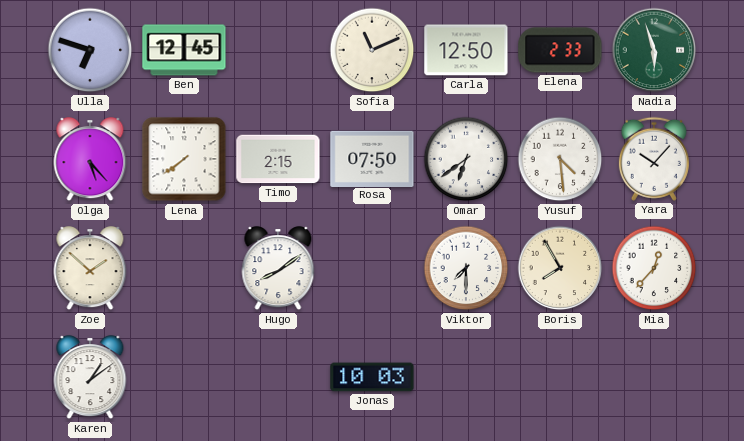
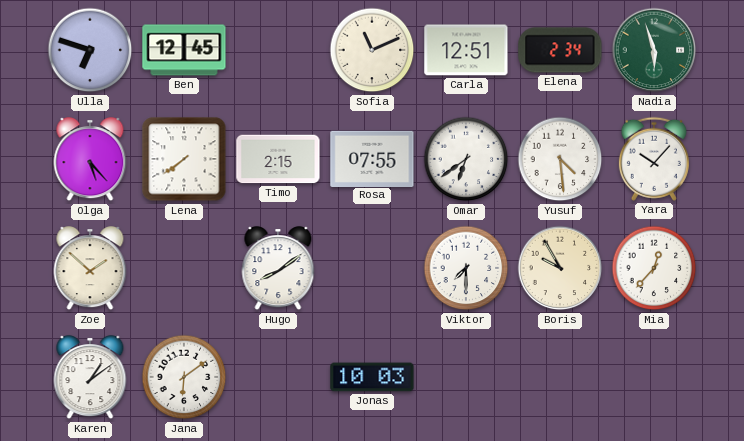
Carla: 12:50 -> 12:51 (466, 50)
Elena: 2:33 -> 2:34 (560, 50)
Rosa: 07:50 -> 07:55 (372, 158)
Boris: 7:55 -> 9:55 (560, 268)
Jana: none -> 6:09 (184, 377)
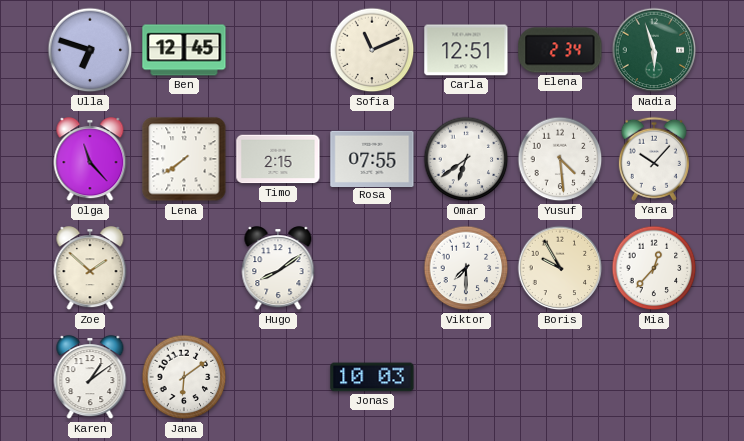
Olga: 5:23 -> 11:23 (90, 160)
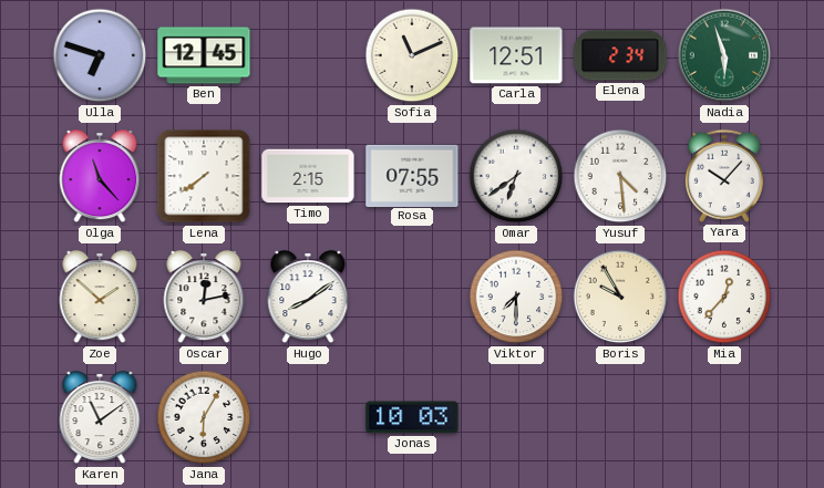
Oscar: none -> 12:13 (204, 298)
Karen: 1:09 -> 11:09 (100, 418)
Jana: 6:09 -> 6:05 (204, 417)
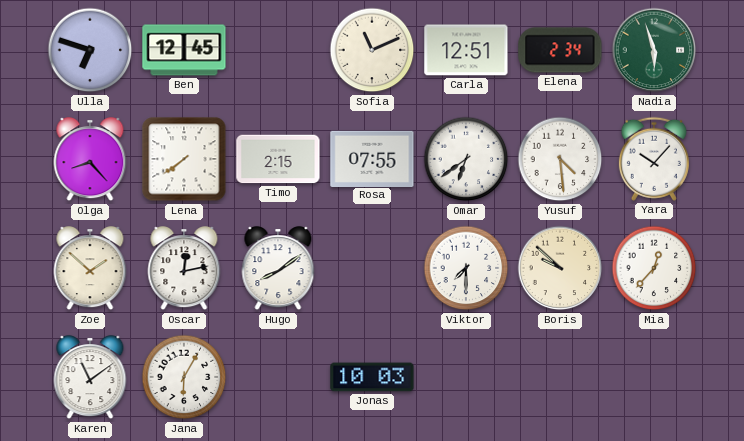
Olga: 11:23 -> 8:23 (90, 160)
Boris: 9:55 -> 9:52 (560, 268)
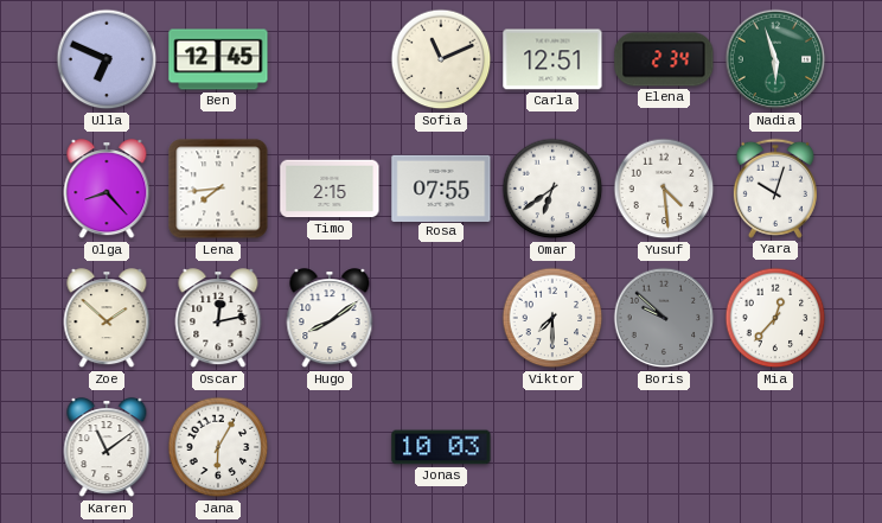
Ulla: 6:48 -> 6:49 (107, 59)
Lena: 7:39 -> 7:44 (218, 189)
Yara: 10:07 -> 10:03 (775, 189)
Boris dial: cream -> grey (664, 318)
